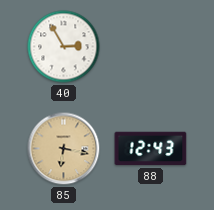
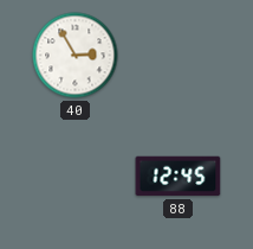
85: 6:17 -> none (64, 149)
88: 12:43 -> 12:45 (179, 177)
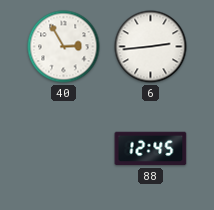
6: none -> 2:44 (151, 47)
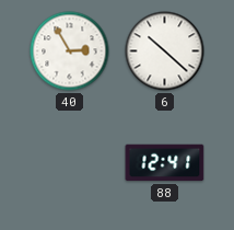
6: 2:44 -> 10:22 (165, 51)
88: 12:45 -> 12:41 (165, 163)
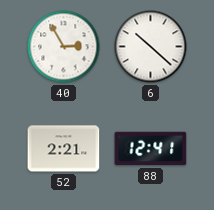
52: none -> 2:21 (64, 149)
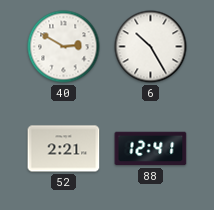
40: 2:55 -> 2:50 (64, 47)
6: 10:22 -> 10:25 (151, 47)
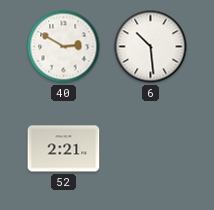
6: 10:25 -> 10:29 (151, 47)
88: 12:41 -> none (151, 149)
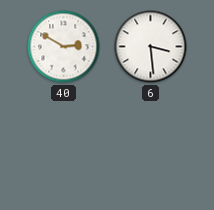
6: 10:29 -> 3:29 (151, 47)
52: 2:21 -> none (64, 149)
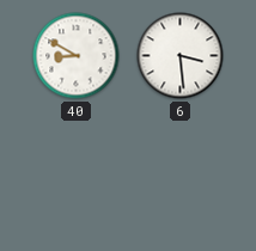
40: 2:50 -> 8:50 (77, 56)
